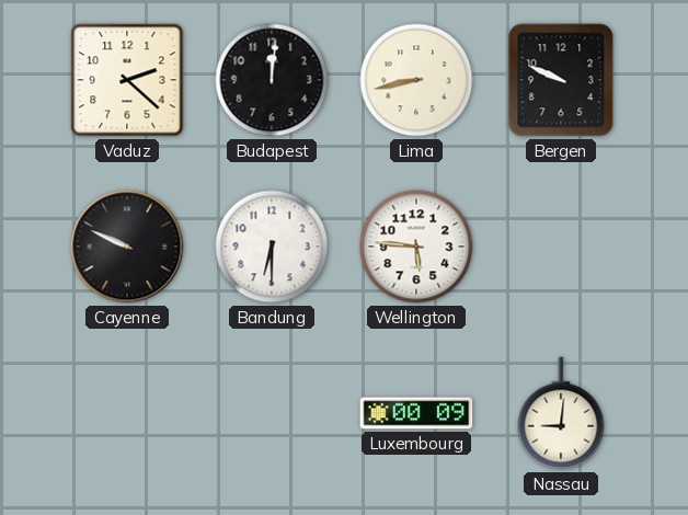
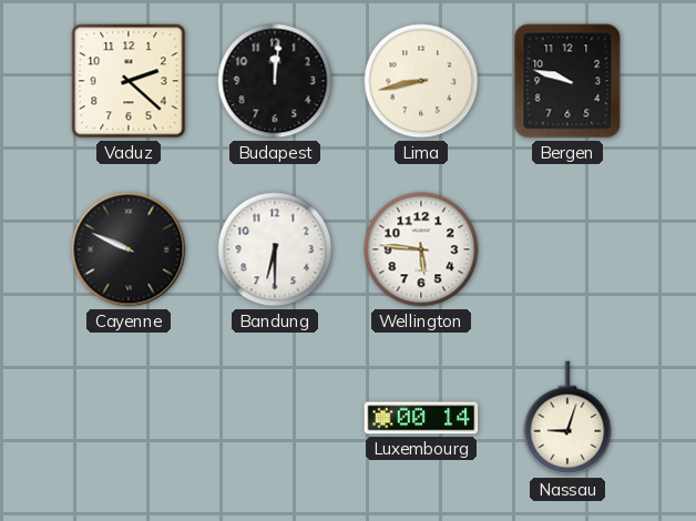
Bergen: 9:49 -> 9:48 (567, 81)
Luxembourg: 00:09 -> 00:14 (421, 418)
Nassau: 9:01 -> 9:03 (567, 418)
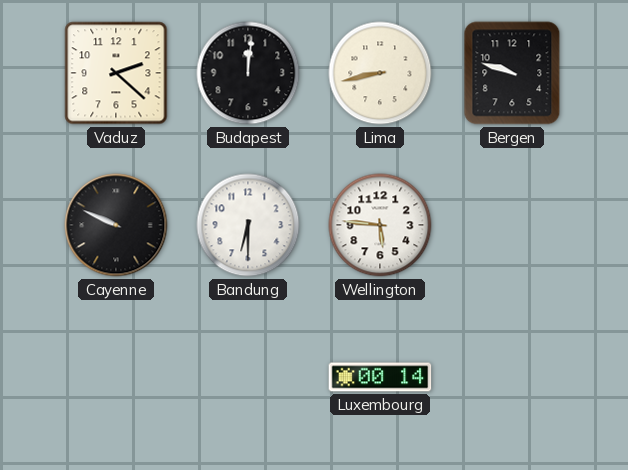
Nassau: 9:03 -> none (567, 418)
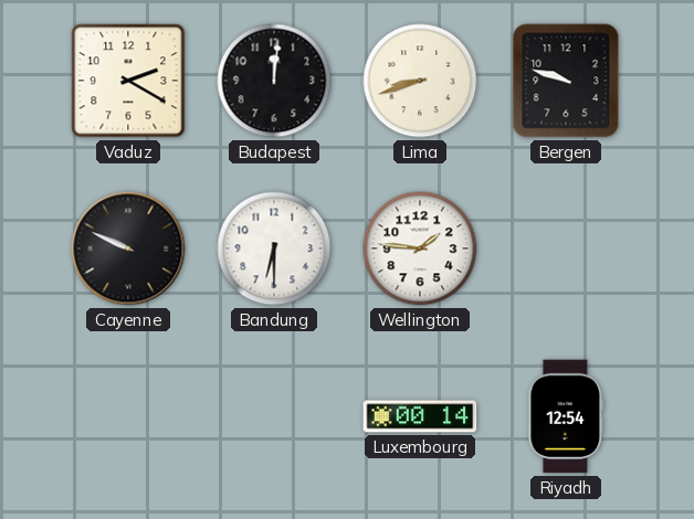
Vaduz: 2:22 -> 2:20 (128, 81)
Lima: 8:43 -> 8:42 (420, 81)
Wellington: 5:46 -> 1:46 (420, 248)
Riyadh: none -> 12:54 (566, 416)
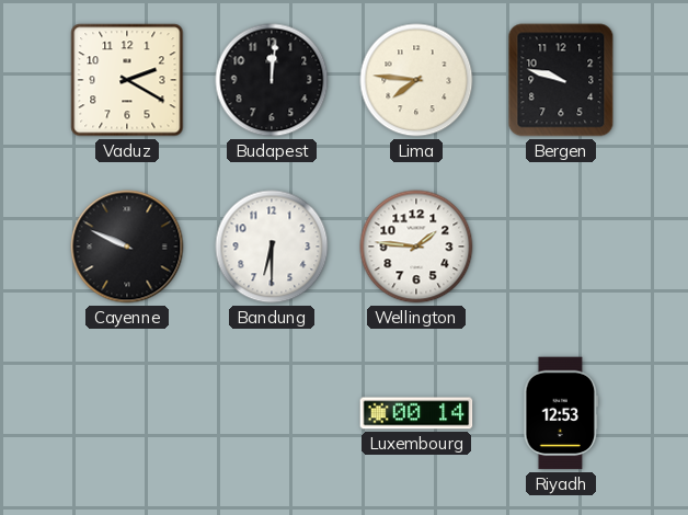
Lima: 8:42 -> 7:46 (416, 80)
Riyadh: 12:54 -> 12:53 (561, 413)
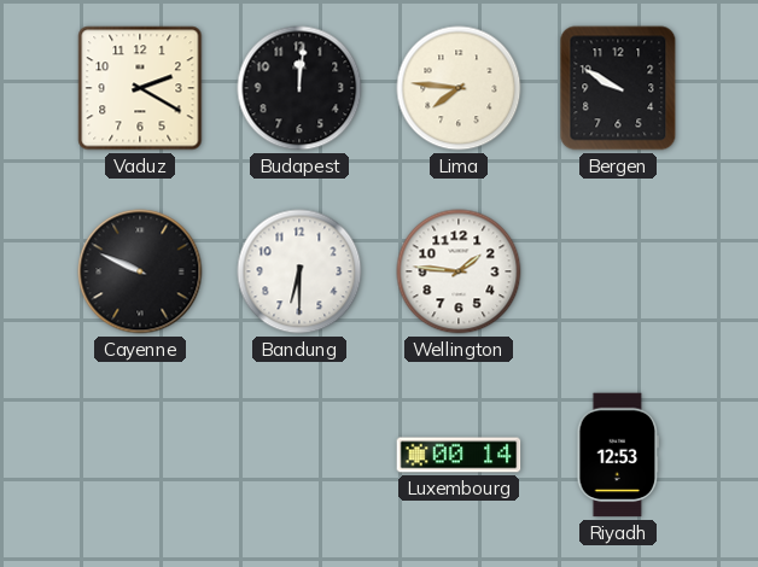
Bergen: 9:48 -> 9:50 (618, 88)
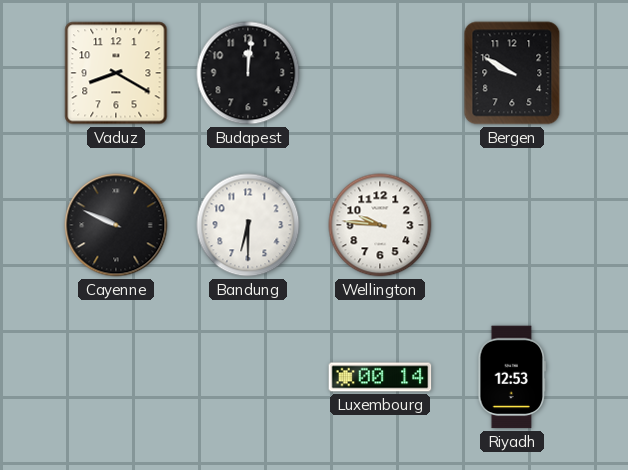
Vaduz: 2:20 -> 8:20 (116, 73)
Lima: 7:46 -> none (459, 88)
Wellington: 1:46 -> 9:46 (380, 225)
